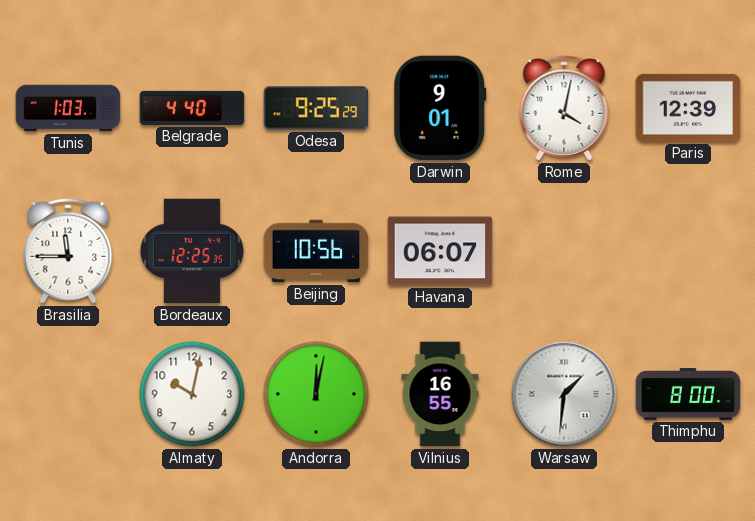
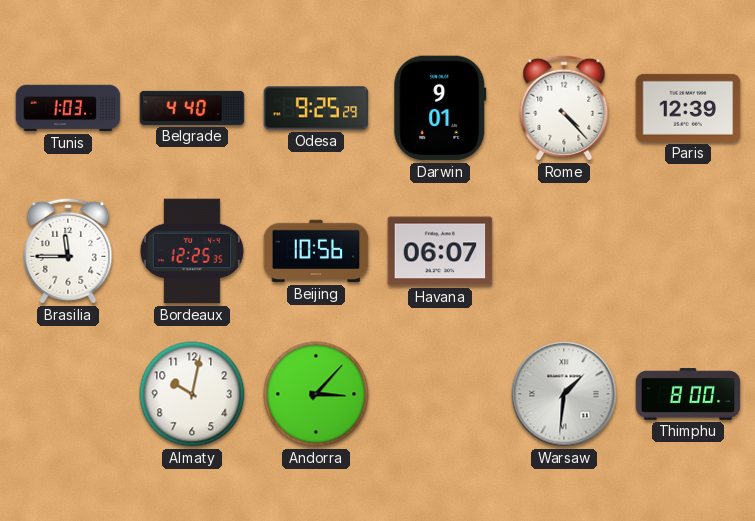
Rome: 4:02 -> 4:23 (564, 108)
Andorra: 12:02 -> 3:07 (316, 394)
Vilnius: 16:55 -> none (440, 394)
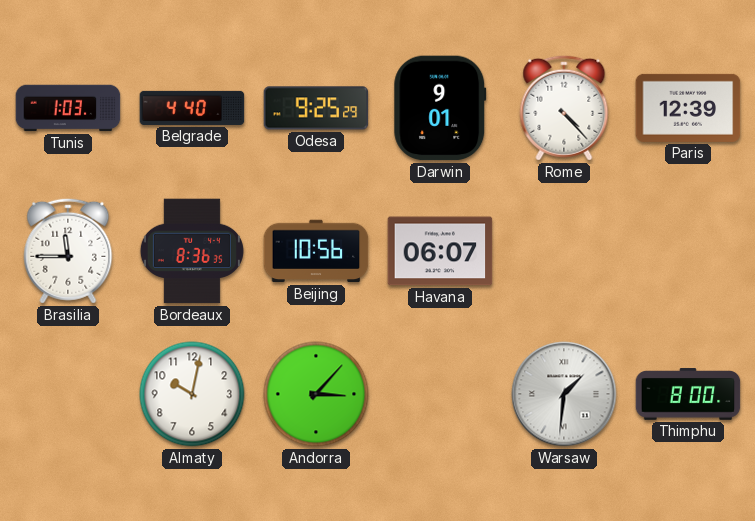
Bordeaux: 12:25 -> 8:36 (192, 251)
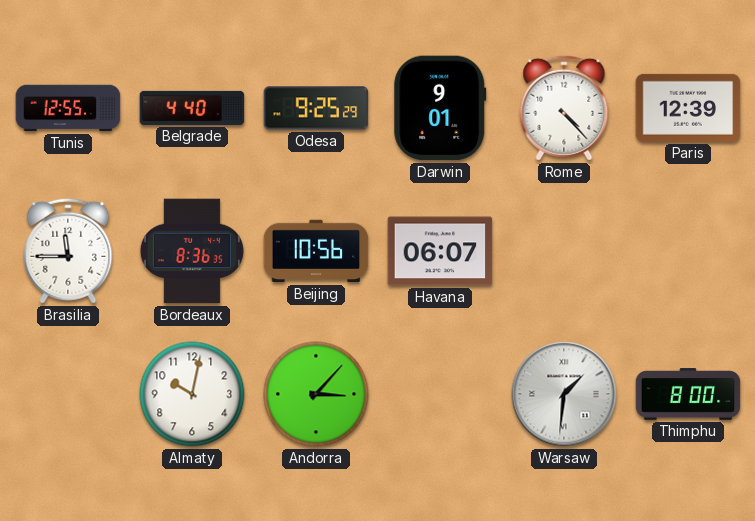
Tunis: 1:03 -> 12:55 (68, 108)
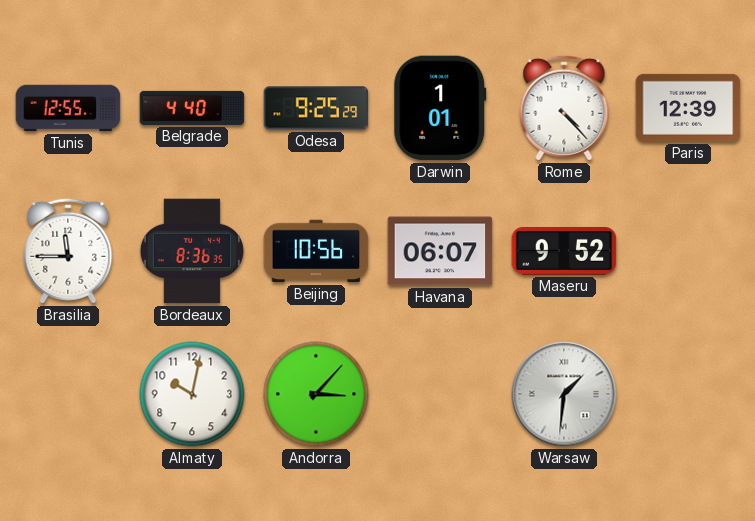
Darwin: 9:01 -> 1:01 (440, 108)
Maseru: none -> 9:52 (564, 251)
Thimphu: 8:00 -> none (688, 394)
